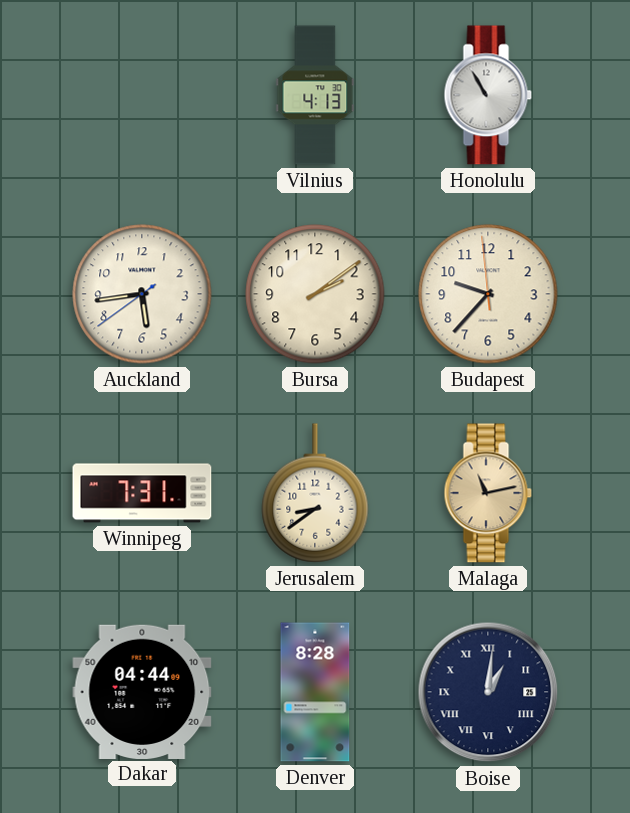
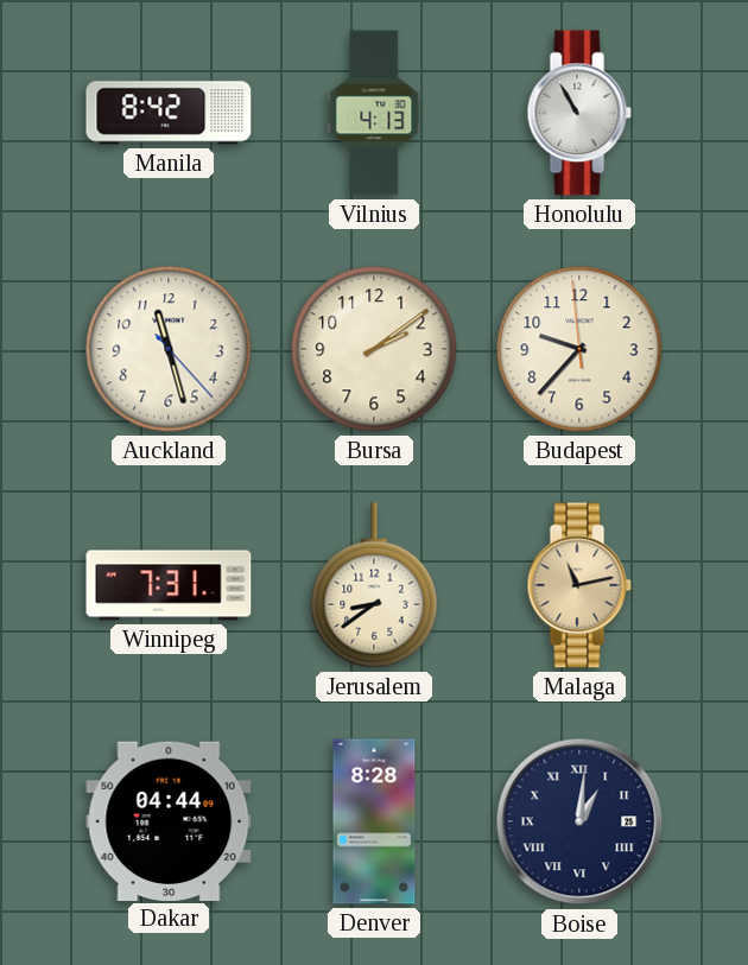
Manila: none -> 8:42 (169, 113)
Auckland: 5:43 -> 11:27 (169, 349)
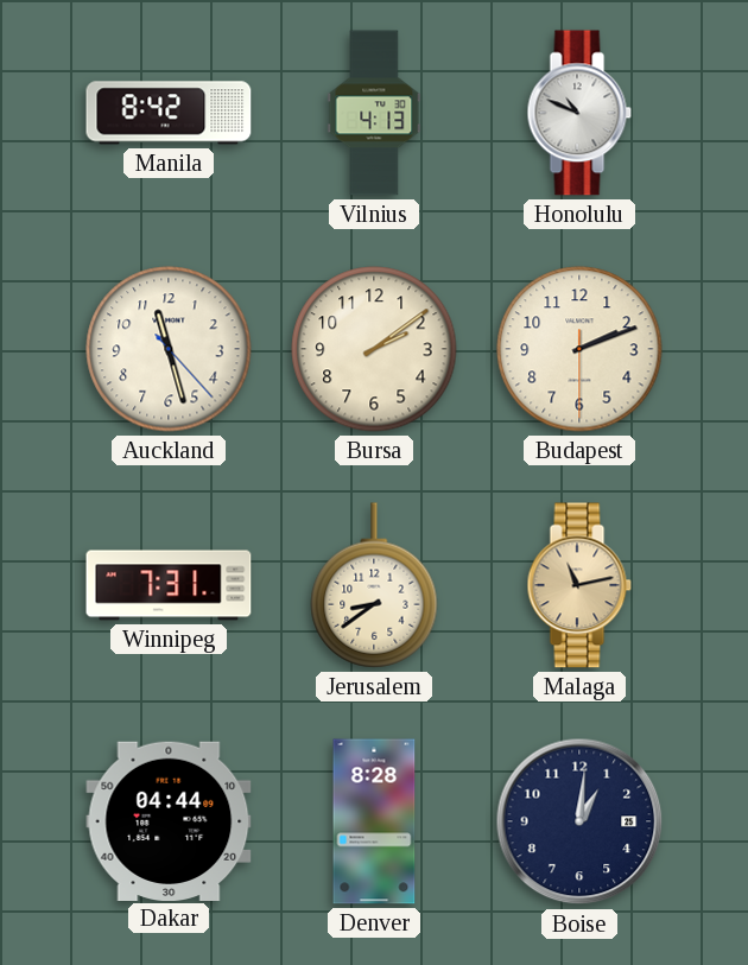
Honolulu: 10:55 -> 10:49 (579, 113)
Budapest: 9:36 -> 2:11 (579, 349)
Boise numerals: Roman -> Arabic (579, 821)
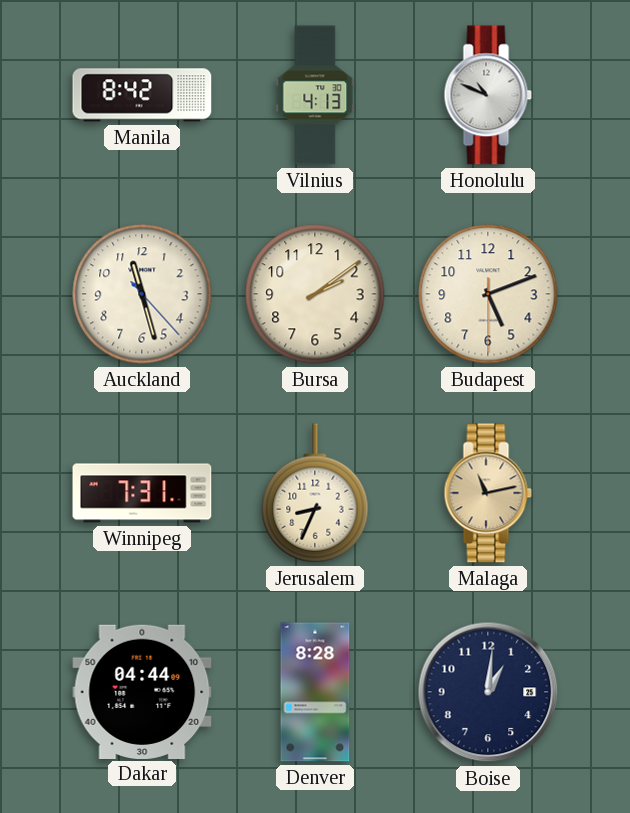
Budapest: 2:11 -> 5:11 (488, 294)
Jerusalem: 8:39 -> 8:34 (315, 493)
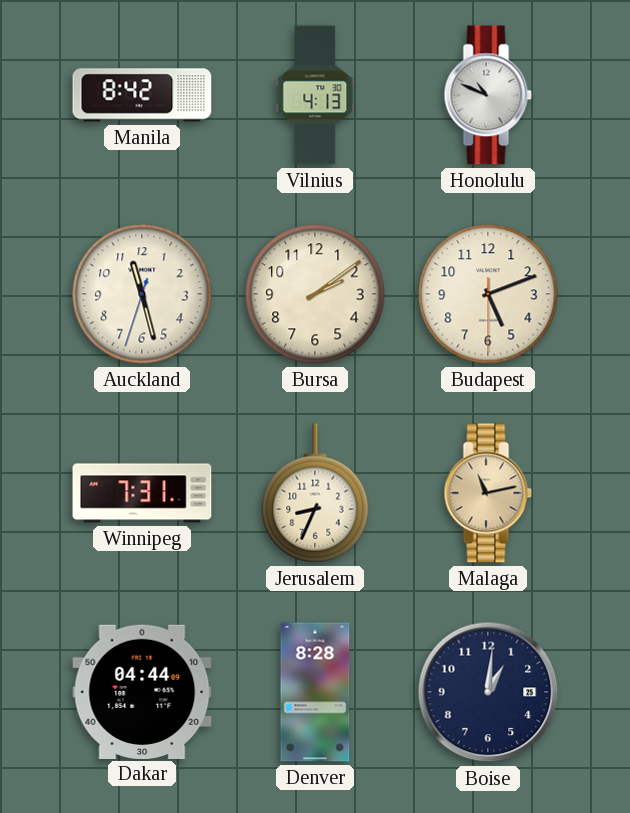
Auckland: 11:27:23 -> 11:27:33 (142, 294)
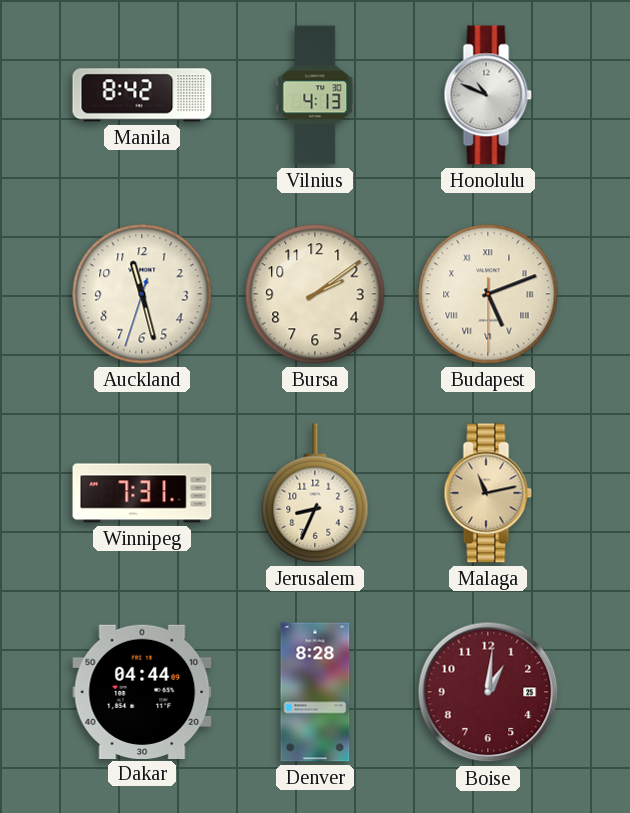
Budapest numerals: Arabic -> Roman (488, 294)
Boise dial: navy -> burgundy (488, 692)
